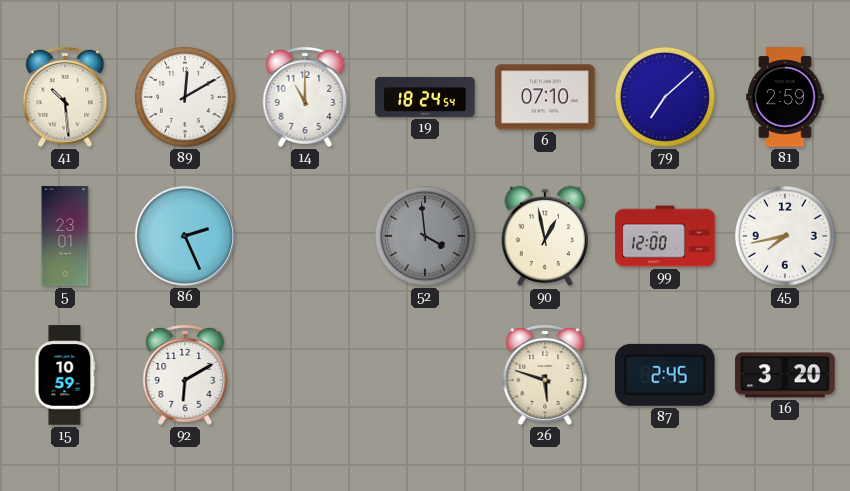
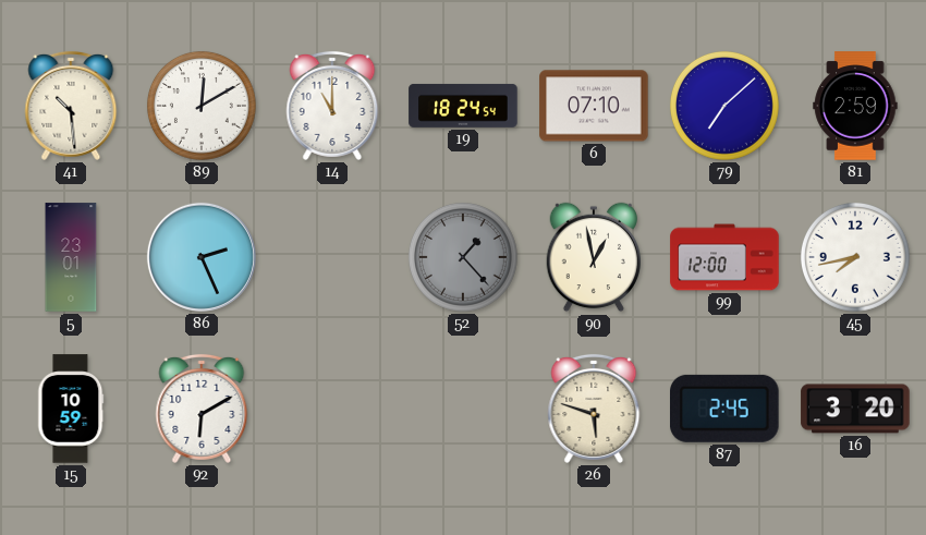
52: 3:59 -> 1:23 (463, 257)
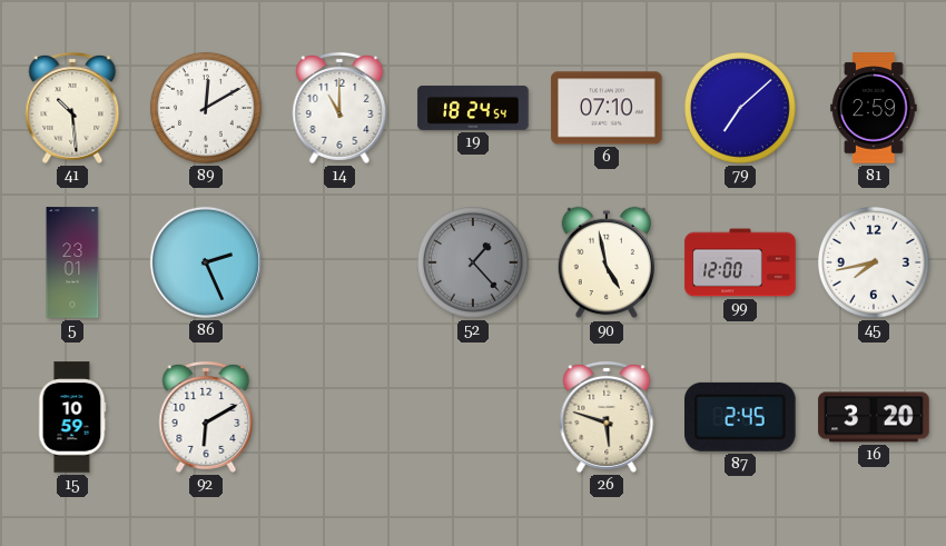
90: 12:58 -> 4:58 (607, 262)
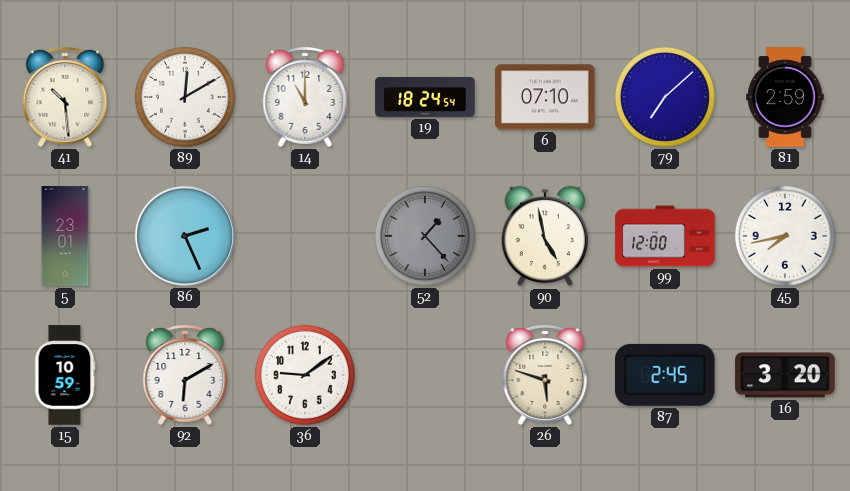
36: none -> 9:09 (305, 375)
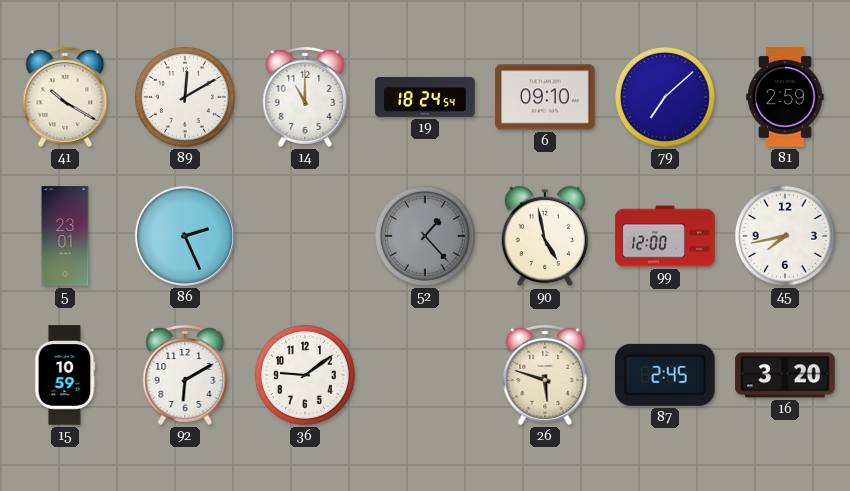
41: 10:29 -> 10:20 (65, 97)
6: 07:10 -> 09:10 (545, 97)
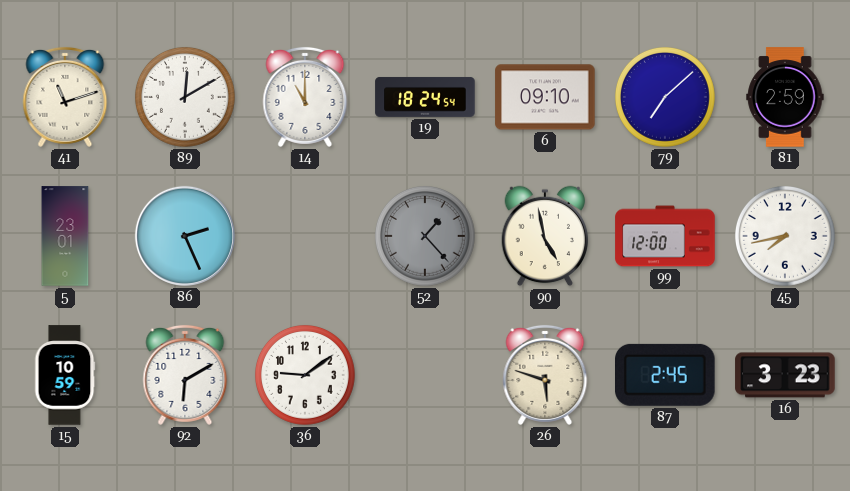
41: 10:20 -> 11:12 (65, 97)
16: 3:20 -> 3:23 (785, 375)
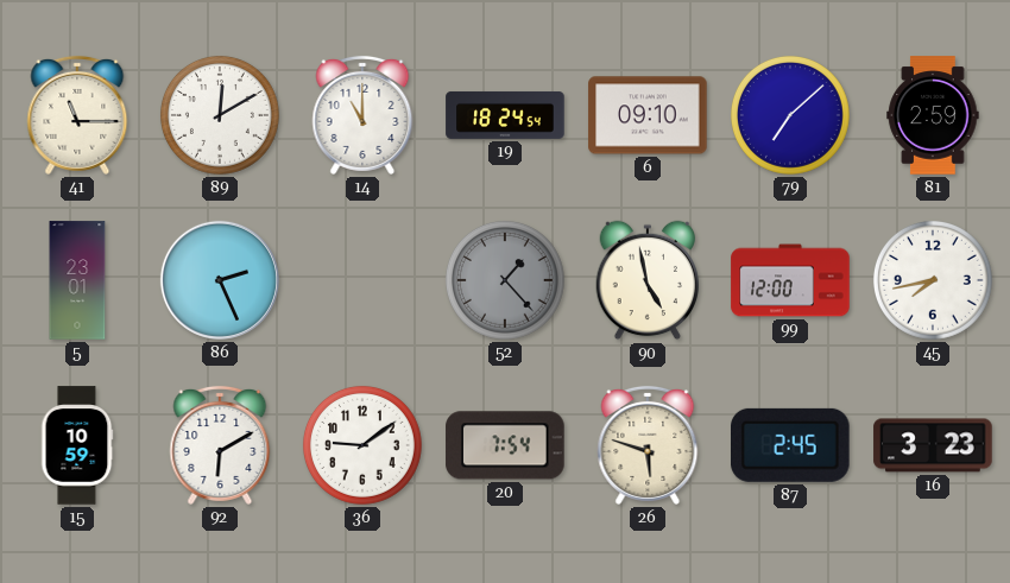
41: 11:12 -> 11:15 (77, 115)
20: none -> 7:54 (505, 445)
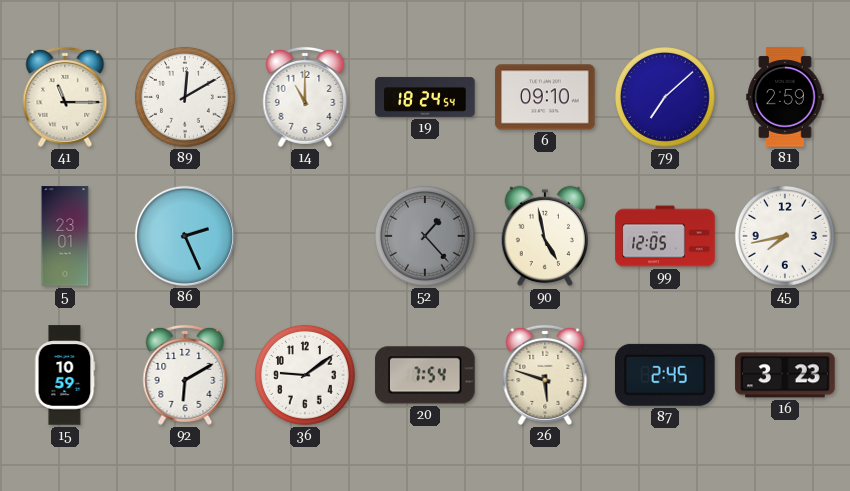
99: 12:00 -> 12:05 (665, 236)
